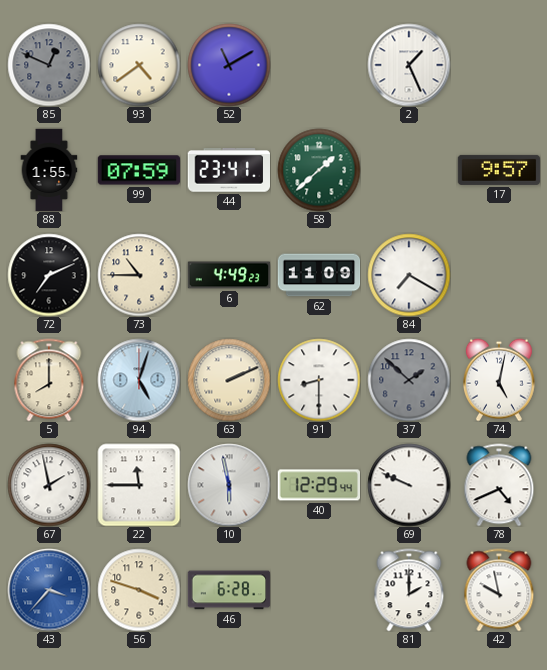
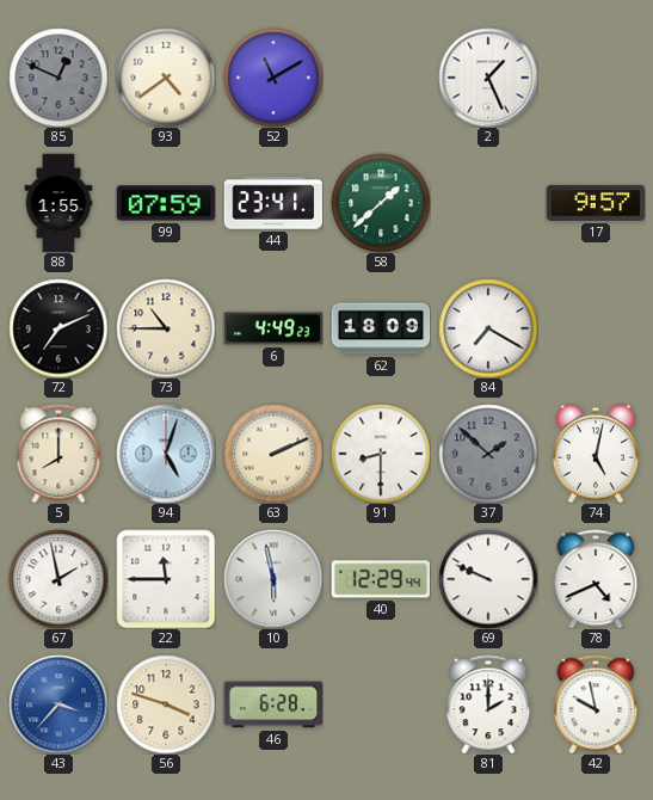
62: 11:09 -> 18:09 (381, 328)
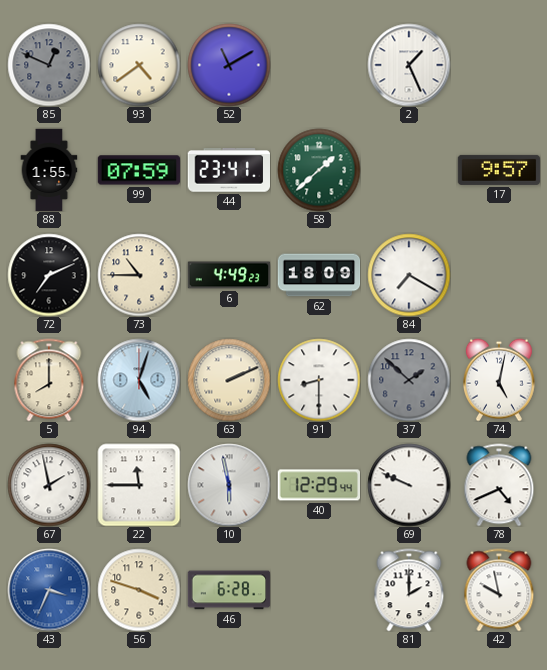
43: 3:37 -> 3:34 (49, 590)
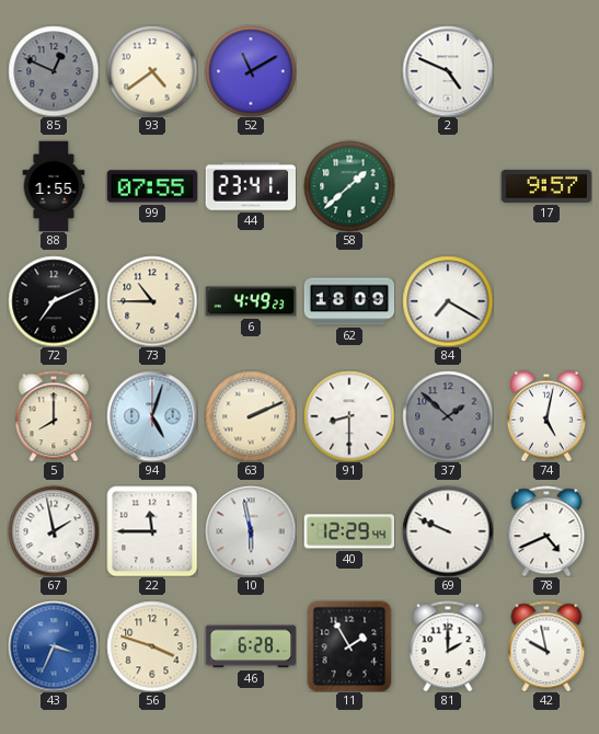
2: 1:26 -> 4:49 (448, 71)
99: 07:59 -> 07:55 (152, 186)
11: none -> 1:55 (349, 646)
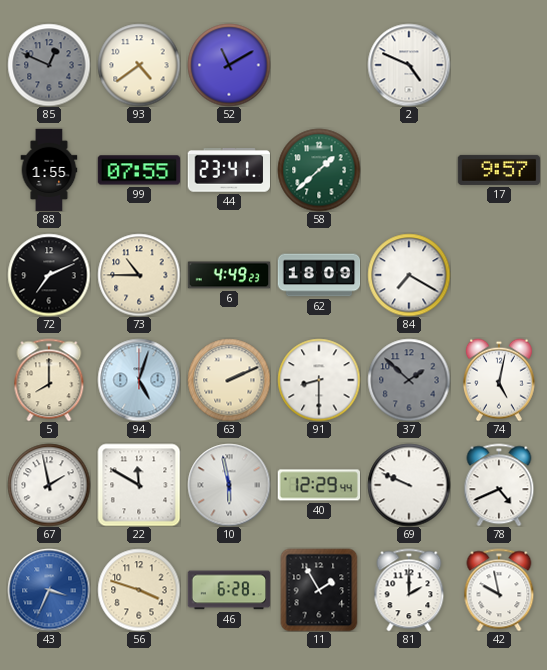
22: 11:45 -> 11:50 (139, 485)
